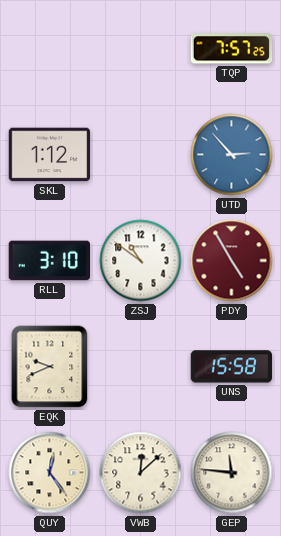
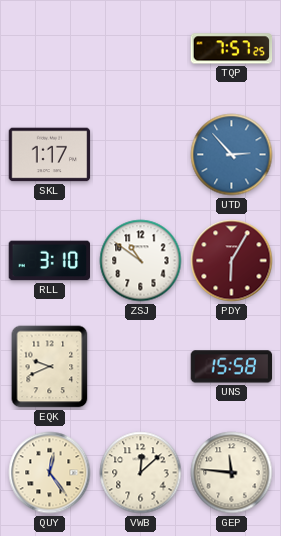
SKL: 1:12 -> 1:17 (50, 155)
PDY: 4:55 -> 6:05 (232, 261)
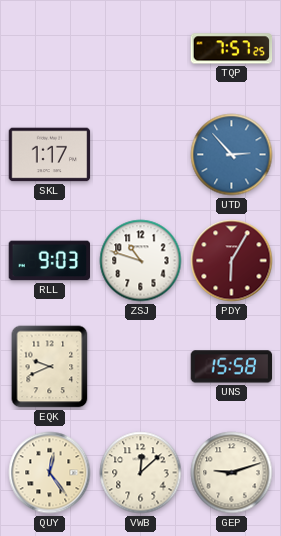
RLL: 3:10 -> 9:03 (49, 261)
ZSJ: 10:51 -> 10:48 (141, 261)
GEP: 11:46 -> 9:12 (232, 473)
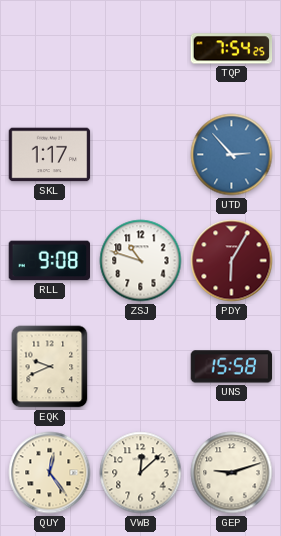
TQP: 7:57 -> 7:54 (232, 49)
RLL: 9:03 -> 9:08 (49, 261)
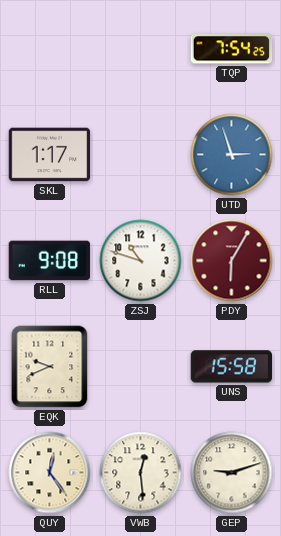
UTD: 2:53 -> 2:57 (232, 155)
VWB: 12:08 -> 12:29 (141, 473)
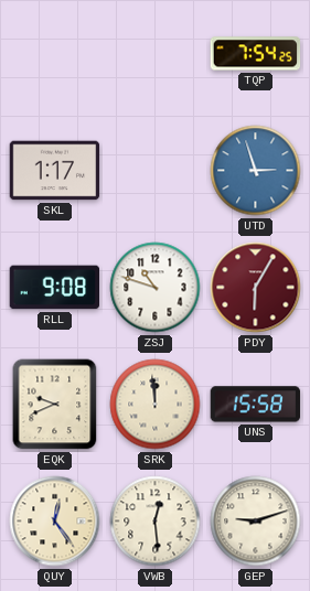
SRK: none -> 11:59 (156, 405)
